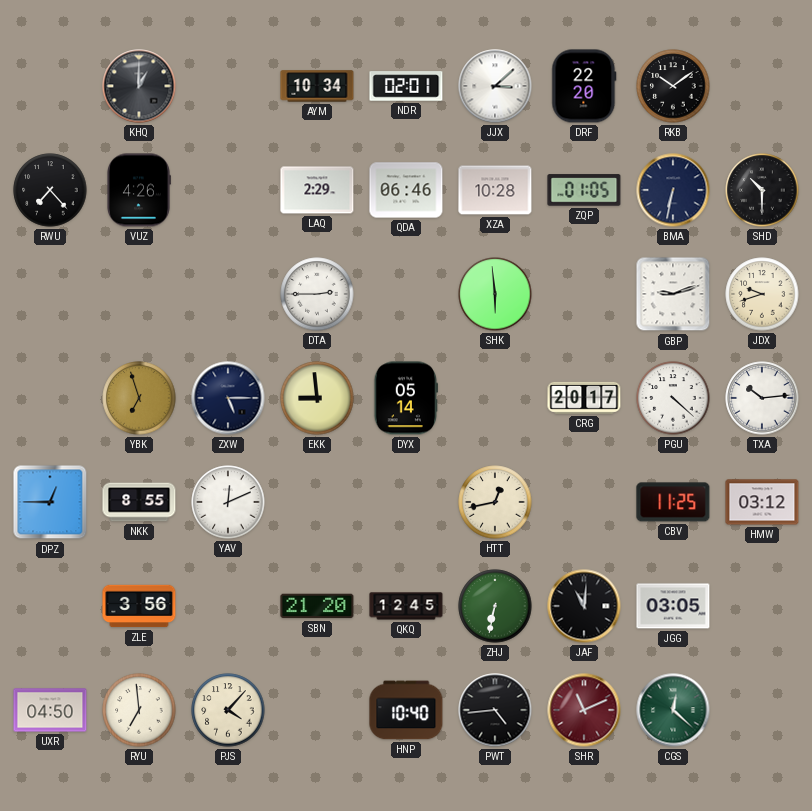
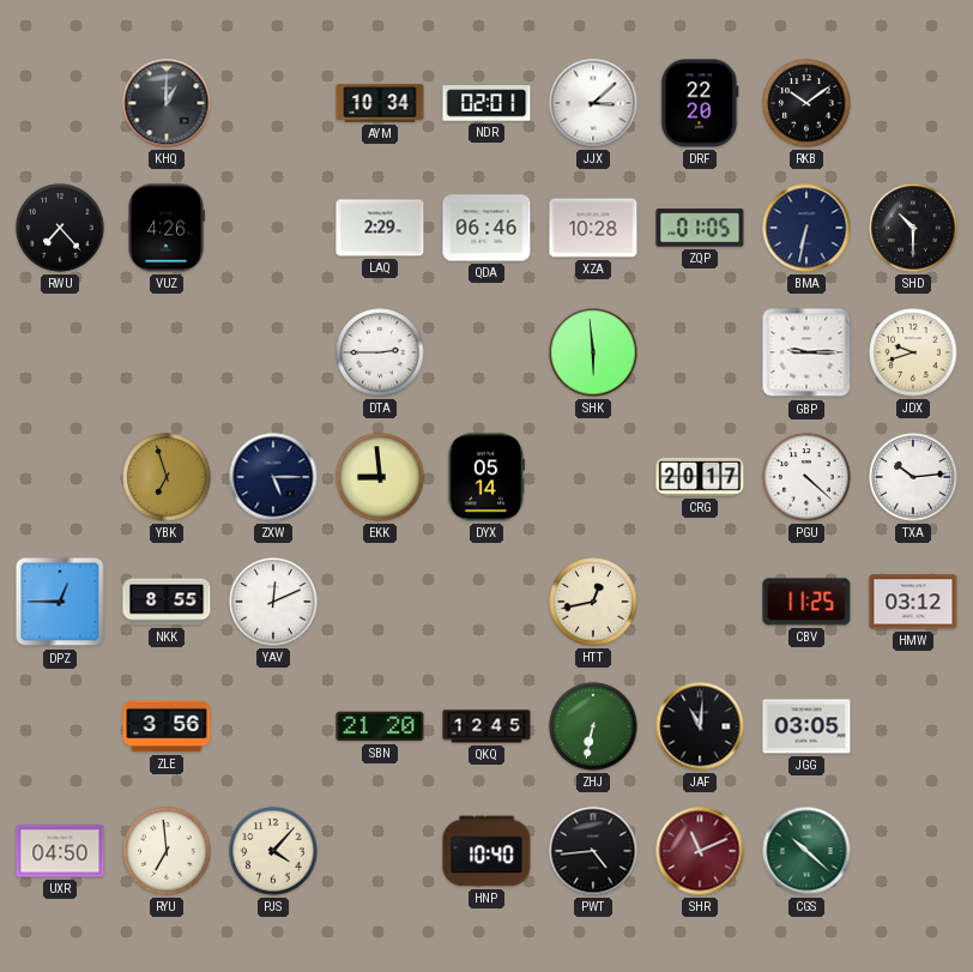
GBP: 9:12 -> 9:15 (806, 352)
CGS: 12:22 -> 10:22 (806, 851)
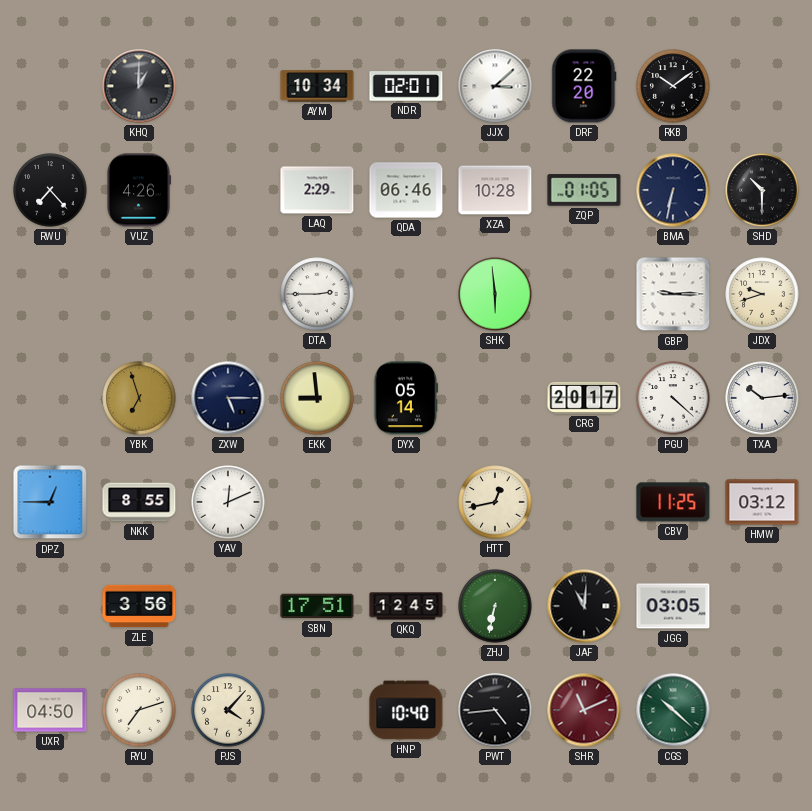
SBN: 21:20 -> 17:51 (317, 606)
RYU: 6:59 -> 7:12 (139, 710)
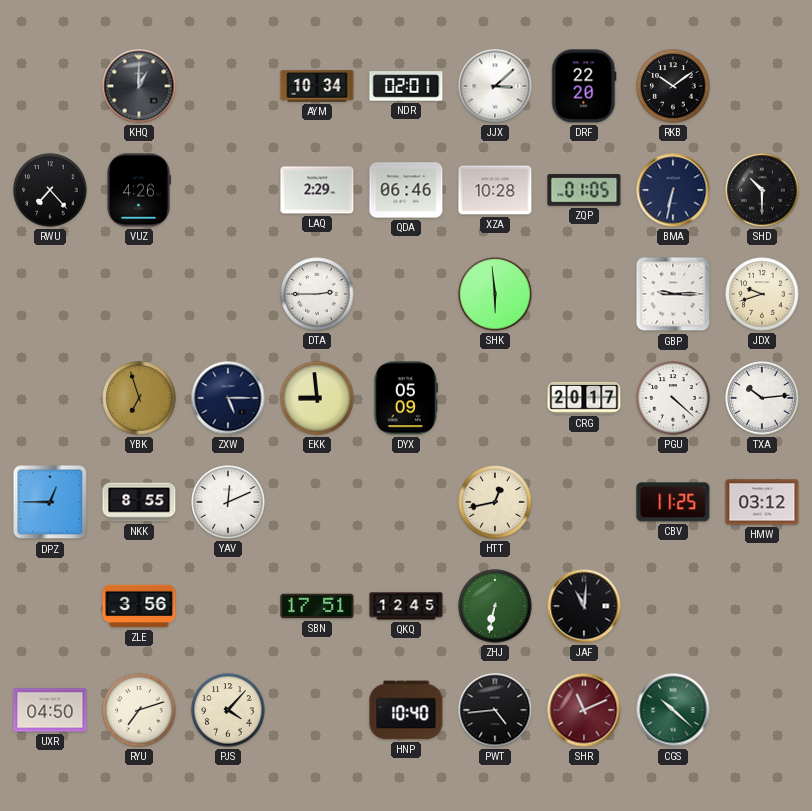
DYX: 05:14 -> 05:09 (405, 398)
JGG: 03:05 -> none (673, 606)
